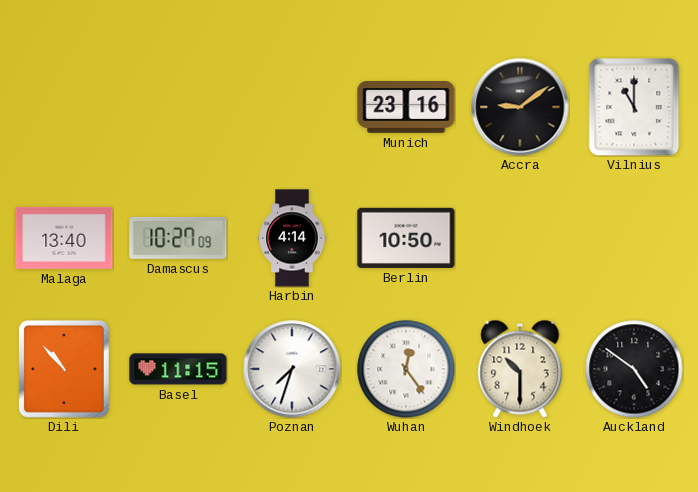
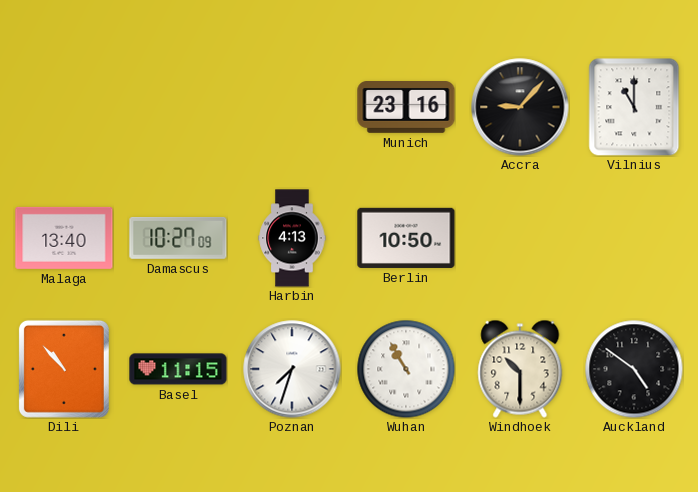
Accra: 9:09 -> 9:07 (520, 107)
Harbin: 4:14 -> 4:13 (292, 238)
Wuhan: 12:24 -> 10:55 (406, 369)
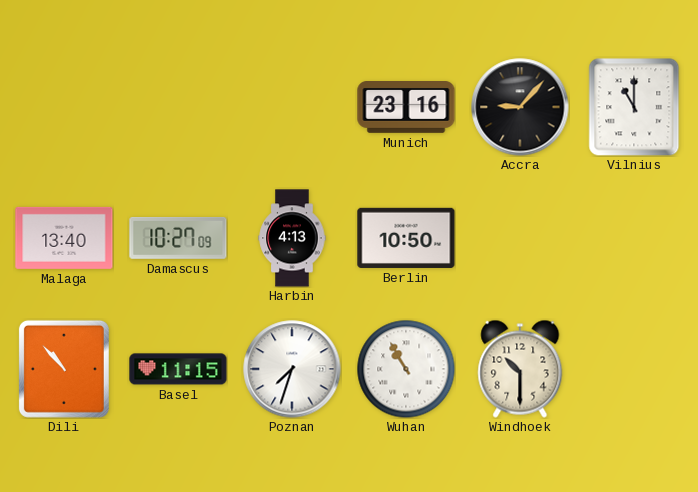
Auckland: 4:51 -> none (634, 369)
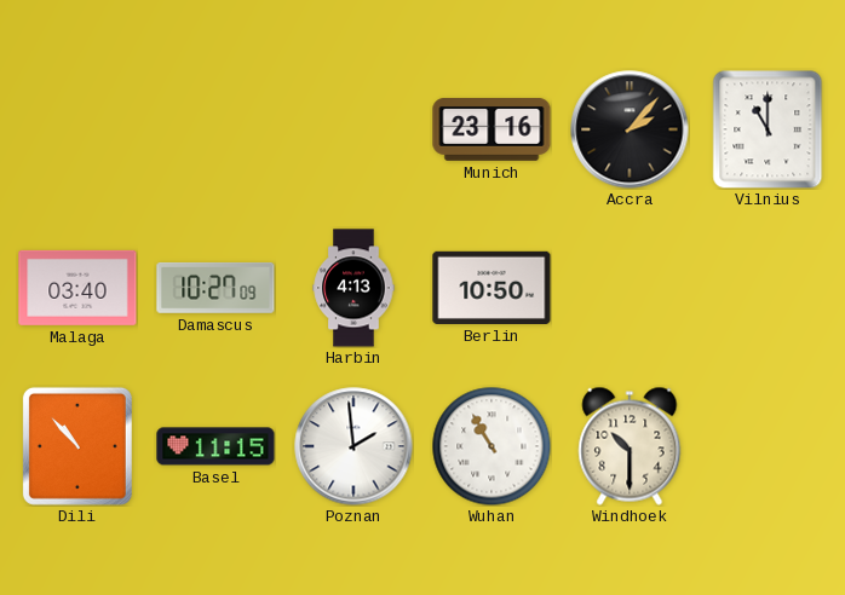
Accra: 9:07 -> 2:07 (630, 129)
Malaga: 13:40 -> 03:40 (77, 288)
Poznan: 7:33 -> 1:59 (353, 446)
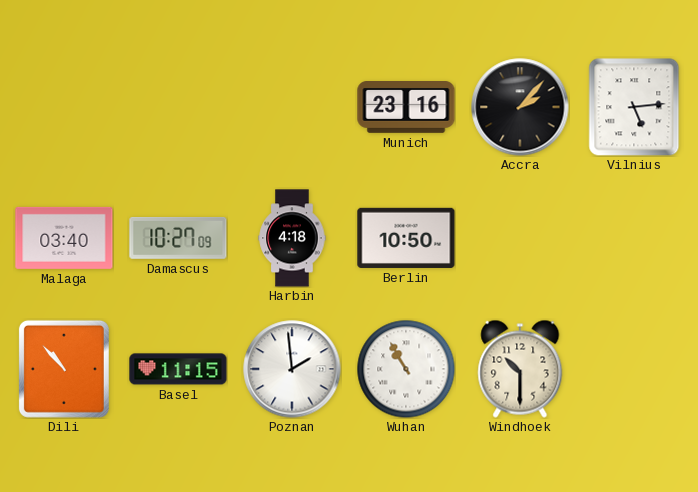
Vilnius: 11:00 -> 5:14 (634, 107)
Harbin: 4:13 -> 4:18 (292, 238)
